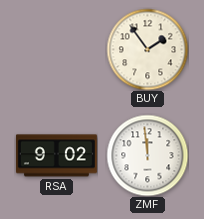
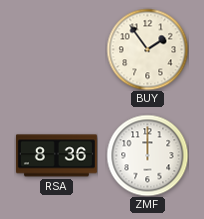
RSA: 9:02 -> 8:36 (56, 156)
ZMF: 11:59 -> 12:00 (147, 155)
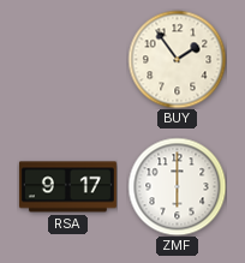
RSA: 8:36 -> 9:17 (67, 187)
ZMF: 12:00 -> 6:00 (177, 186)
